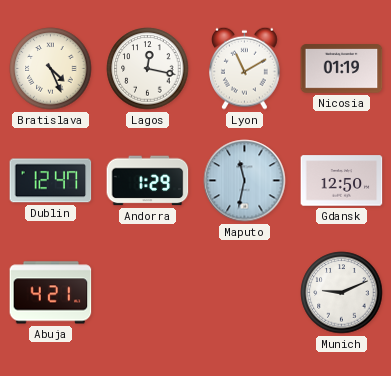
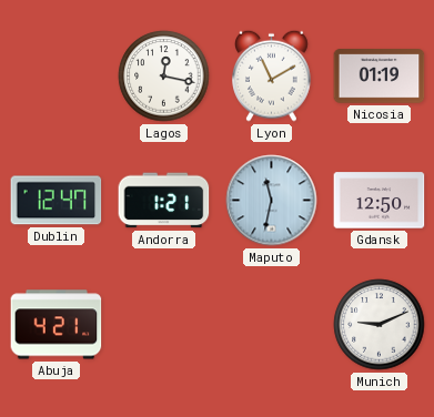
Bratislava: 4:26 -> none (51, 69)
Andorra: 1:29 -> 1:21 (164, 201)
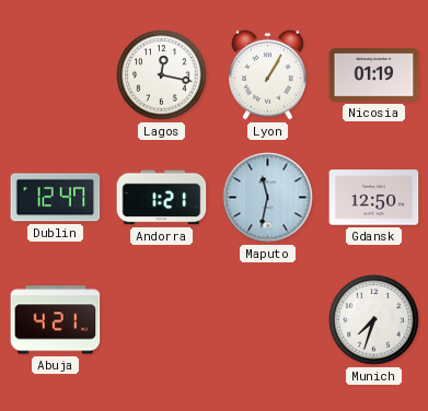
Lyon: 11:10 -> 1:05 (268, 74)
Munich: 9:11 -> 7:33 (374, 320)
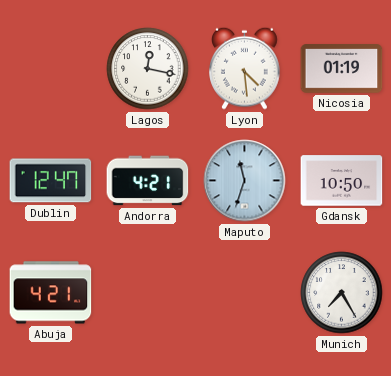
Lyon: 1:05 -> 4:29 (245, 68)
Andorra: 1:21 -> 4:21 (148, 181)
Maputo: 11:32 -> 11:33 (245, 181)
Gdansk: 12:50 -> 10:50 (342, 181)
Munich: 7:33 -> 7:25 (342, 293)
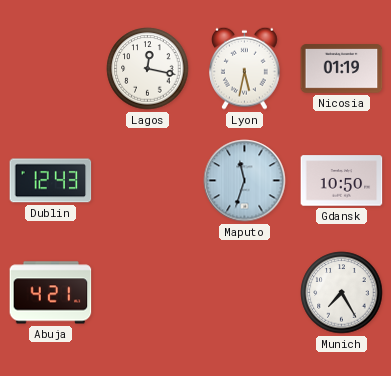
Lyon: 4:29 -> 5:32 (245, 68)
Dublin: 12:47 -> 12:43 (51, 181)
Andorra: 4:21 -> none (148, 181)
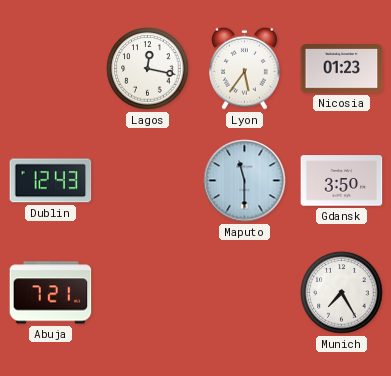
Lyon: 5:32 -> 5:36 (245, 68)
Nicosia: 01:19 -> 01:23 (342, 69)
Maputo: 11:33 -> 11:30 (245, 181)
Gdansk: 10:50 -> 3:50 (342, 181)
Abuja: 4:21 -> 7:21 (51, 293)
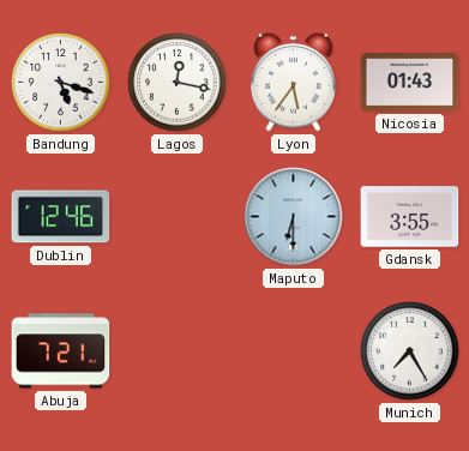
Bandung: none -> 5:18 (61, 83)
Nicosia: 01:23 -> 01:43 (410, 83)
Dublin: 12:43 -> 12:46 (61, 217)
Maputo: 11:30 -> 6:30 (294, 217)
Gdansk: 3:50 -> 3:55 (410, 217)
